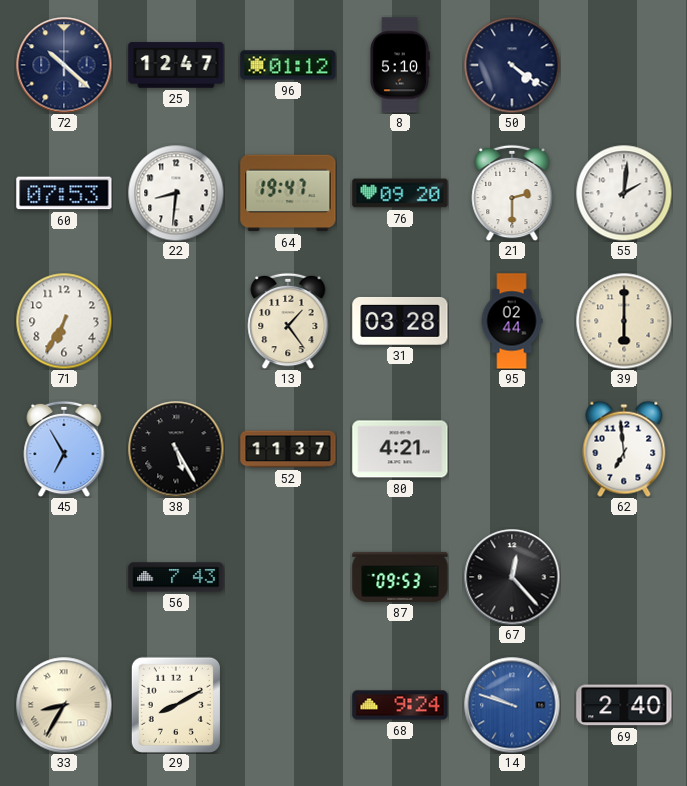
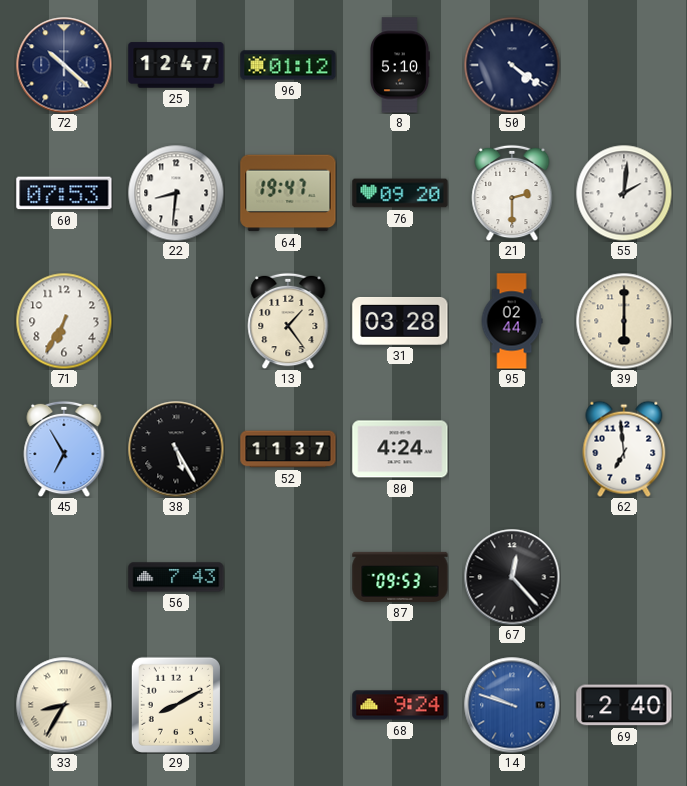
80: 4:21 -> 4:24 (400, 449)
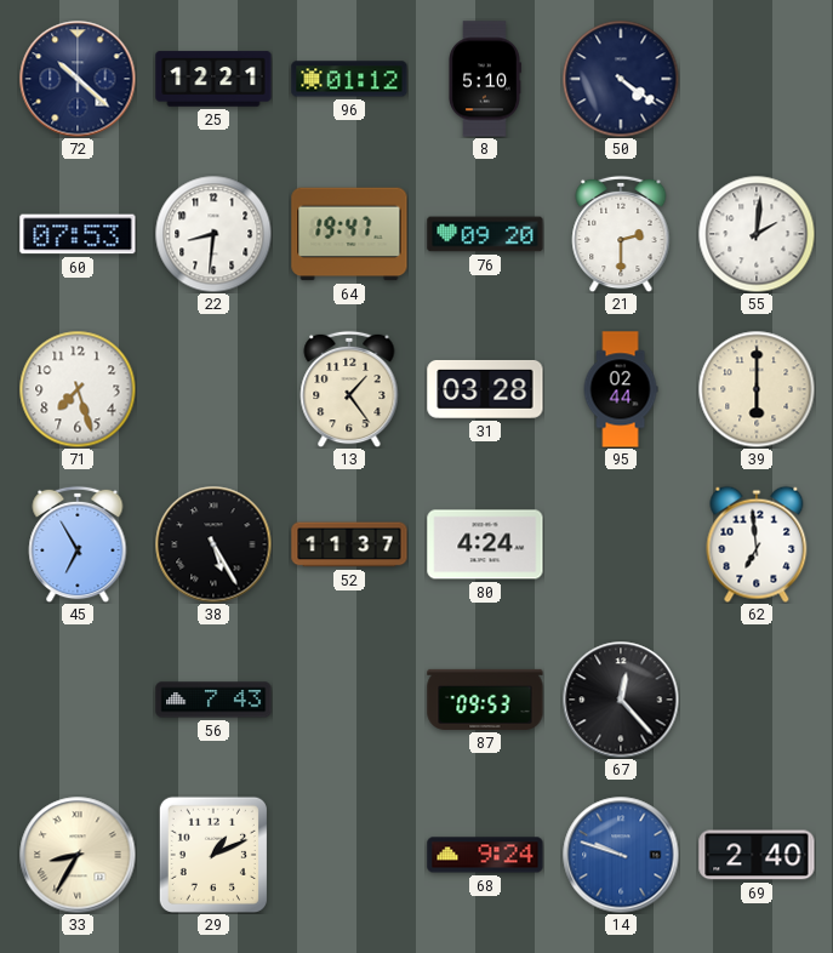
25: 12:47 -> 12:21 (213, 79)
71: 6:35 -> 7:27 (78, 389)
29: 8:10 -> 1:11 (213, 855)
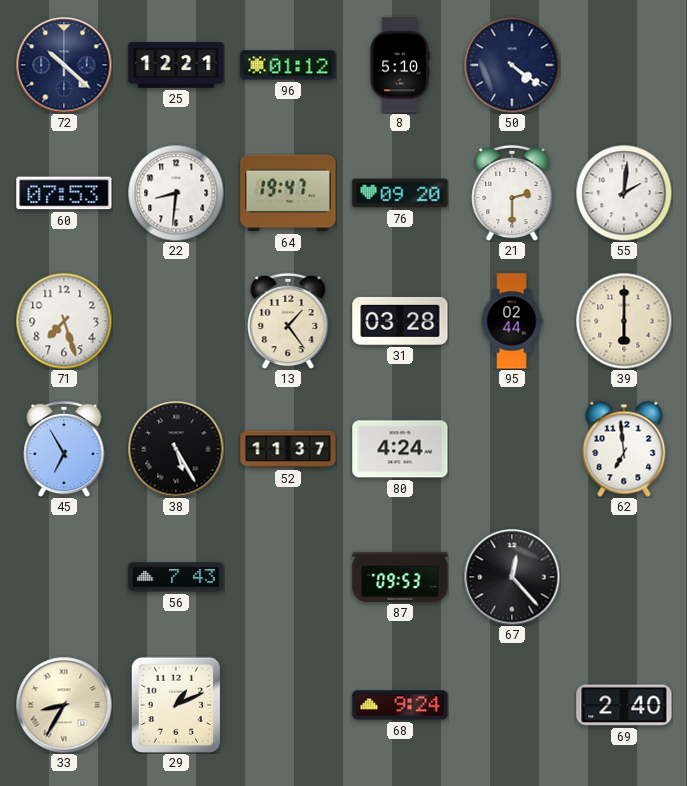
14: 9:48 -> none (621, 855)
